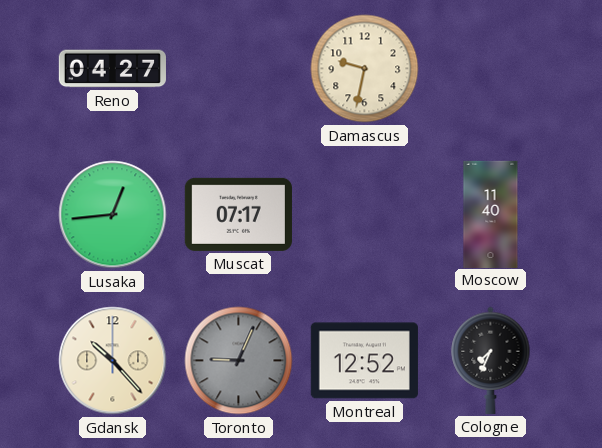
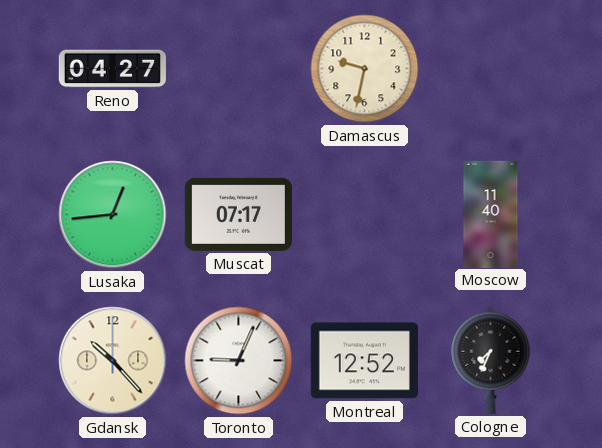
Toronto dial: grey -> white (239, 361)
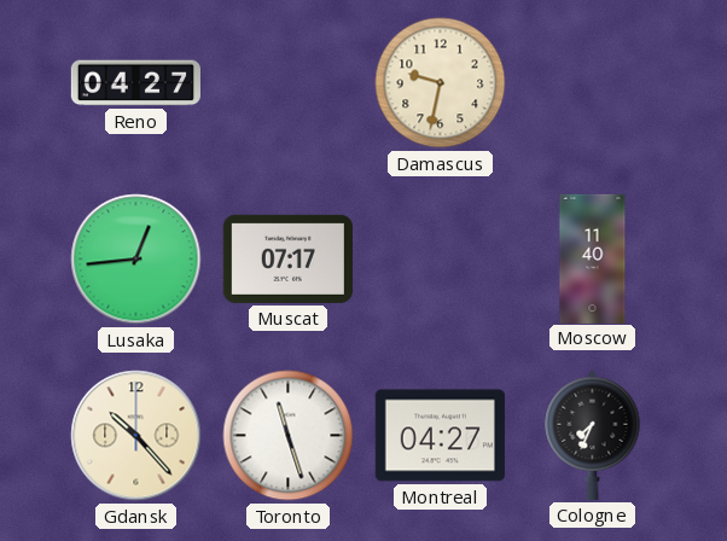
Toronto: 9:04 -> 11:27 (289, 436)
Montreal: 12:52 -> 04:27 (440, 436)
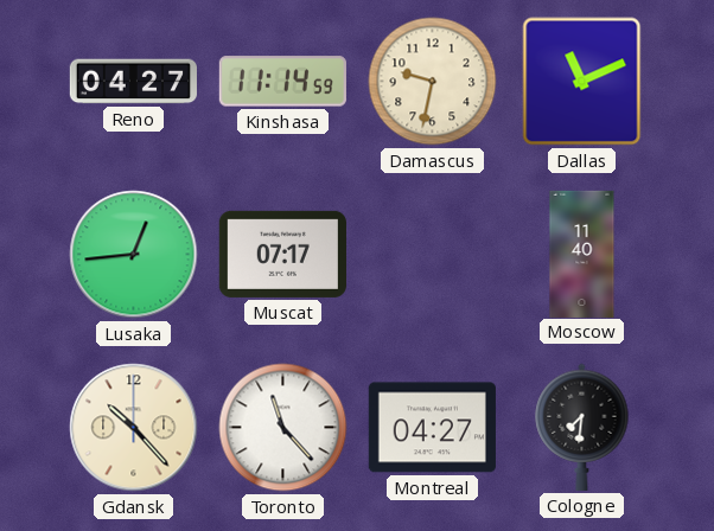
Kinshasa: none -> 11:14 (282, 82)
Dallas: none -> 11:11 (582, 82)
Toronto: 11:27 -> 11:23 (283, 428)
Cologne: 7:34 -> 7:31 (582, 427)
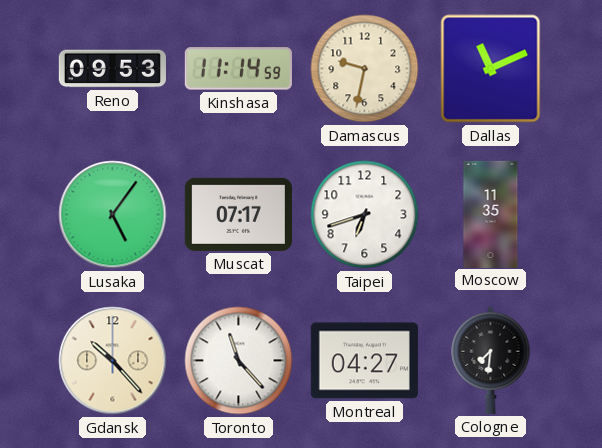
Reno: 04:27 -> 09:53 (112, 69)
Lusaka: 12:44 -> 5:06 (113, 215)
Taipei: none -> 6:42 (365, 215)
Moscow: 11:40 -> 11:35 (491, 214)
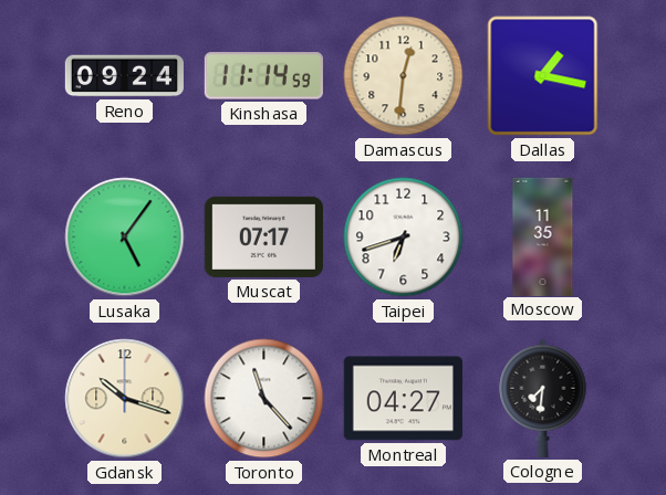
Reno: 09:53 -> 09:24 (124, 76)
Damascus: 9:32 -> 12:31 (404, 76)
Dallas: 11:11 -> 1:17 (543, 76)
Gdansk: 10:23 -> 10:18 (125, 399)
